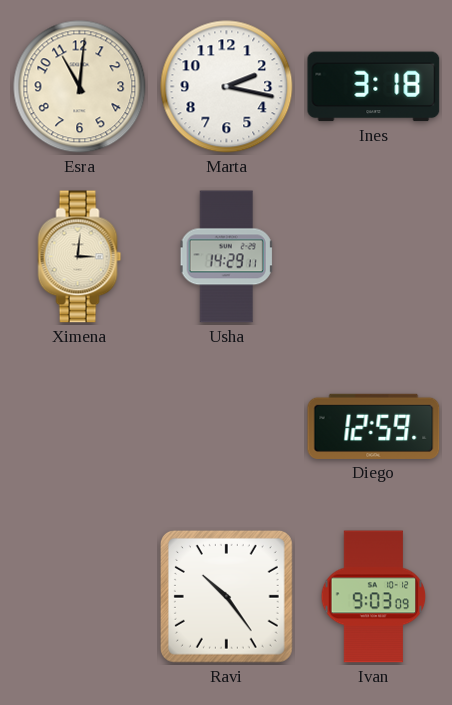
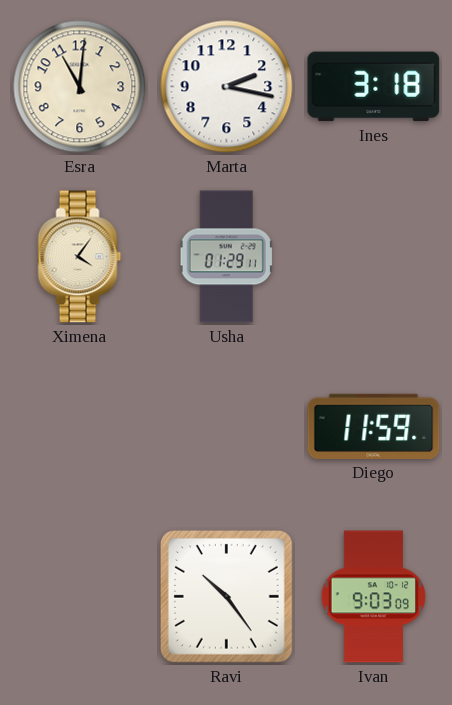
Ximena: 3:01 -> 4:06 (80, 257)
Usha: 14:29 -> 01:29 (226, 257)
Diego: 12:59 -> 11:59 (374, 426)
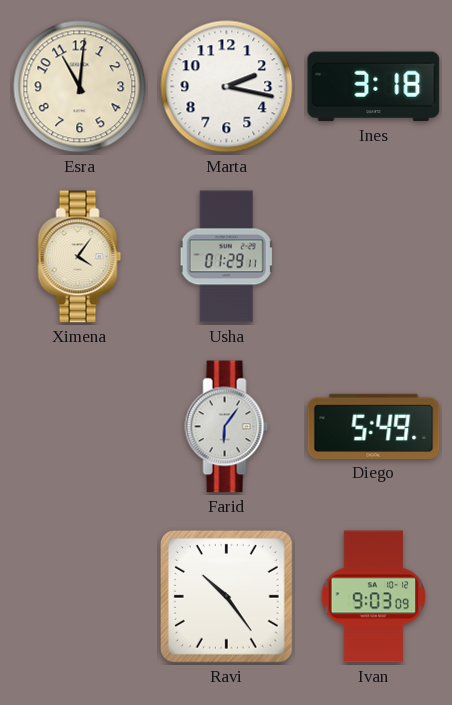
Farid: none -> 6:06 (227, 427)
Diego: 11:59 -> 5:49 (374, 426)
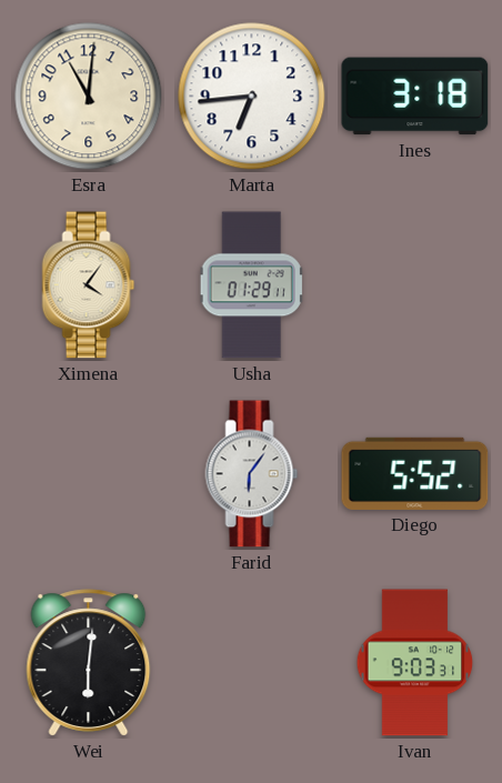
Marta: 2:17 -> 6:44 (252, 97)
Diego: 5:49 -> 5:52 (415, 473)
Wei: none -> 6:01 (89, 663)
Ravi: 10:24 -> none (226, 596)
Ivan: 9:03:09 -> 9:03:31 (415, 663)
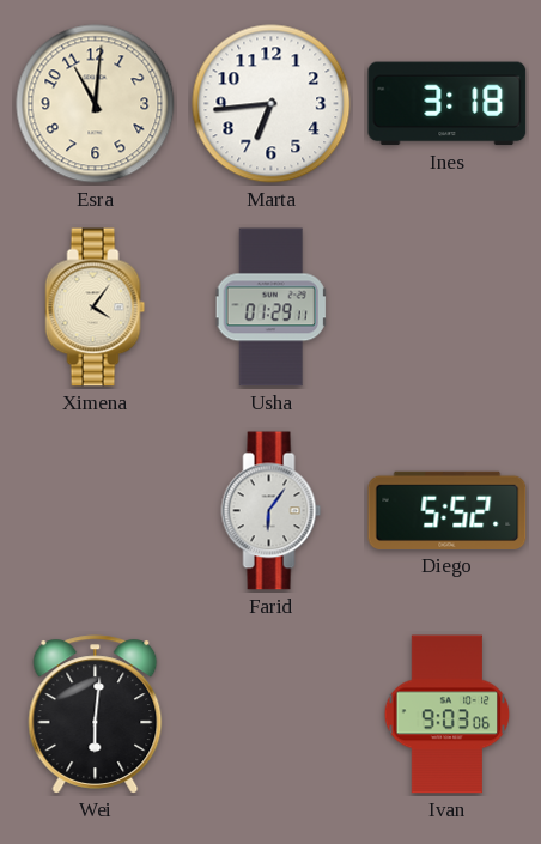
Ivan: 9:03:31 -> 9:03:06 (448, 715)
